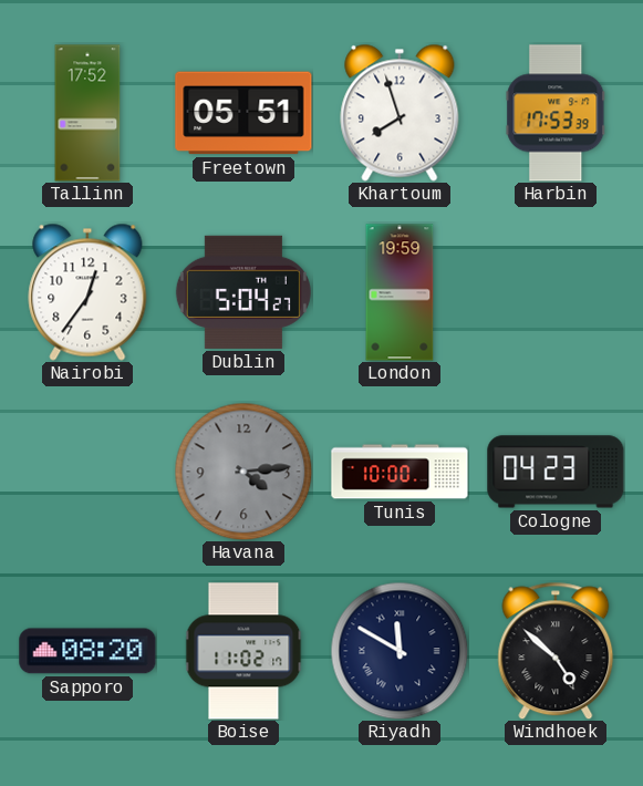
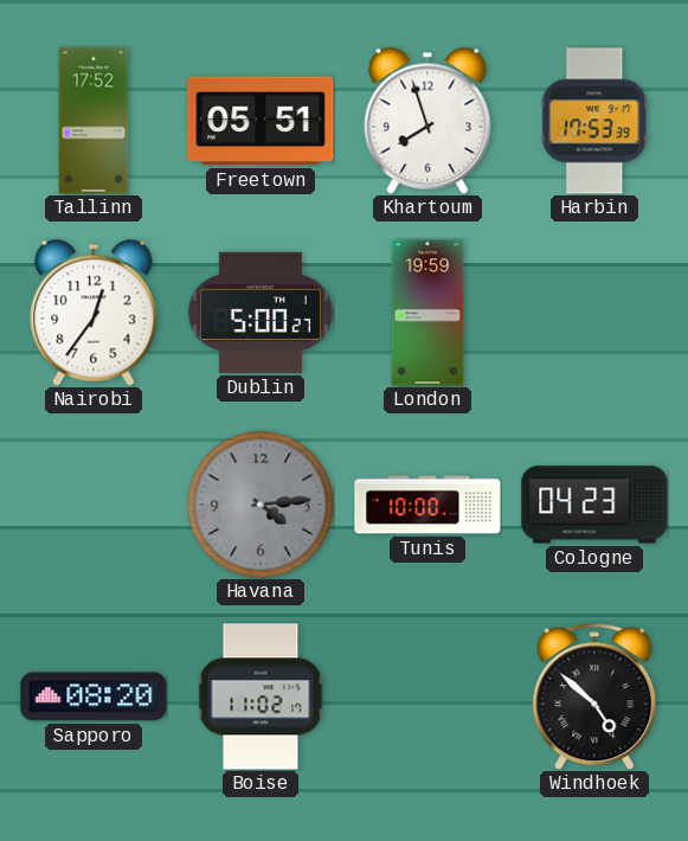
Dublin: 5:04 -> 5:00 (261, 313)
Riyadh: 11:50 -> none (400, 651)
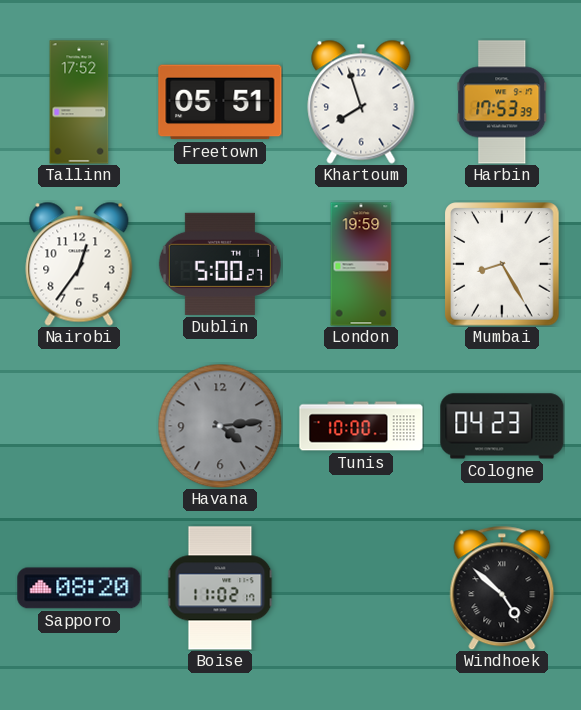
Mumbai: none -> 8:25 (502, 264)
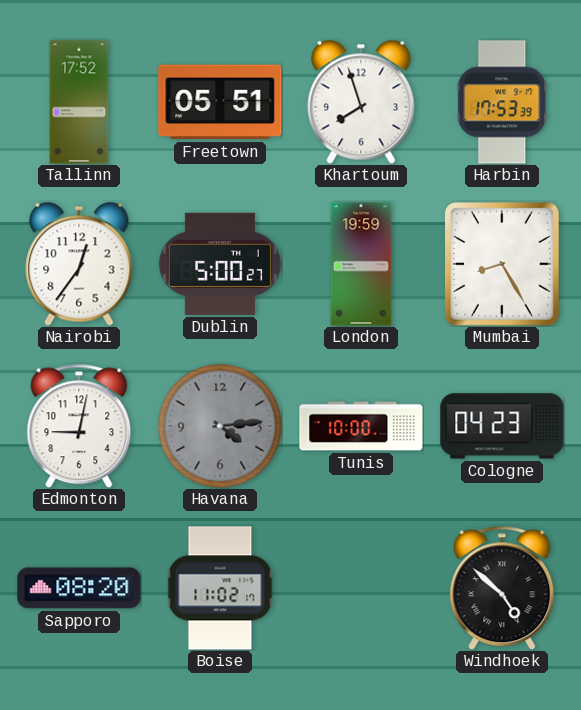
Edmonton: none -> 9:02 (79, 426)
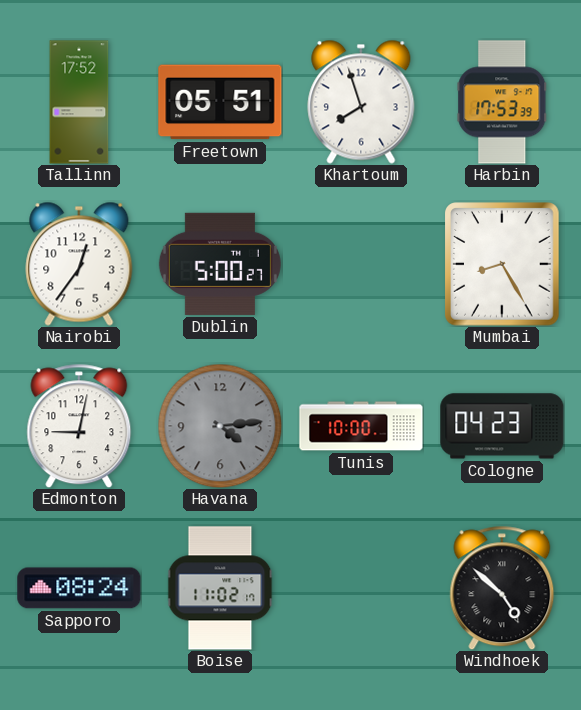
London: 19:59 -> none (361, 264)
Sapporo: 08:20 -> 08:24 (79, 588)
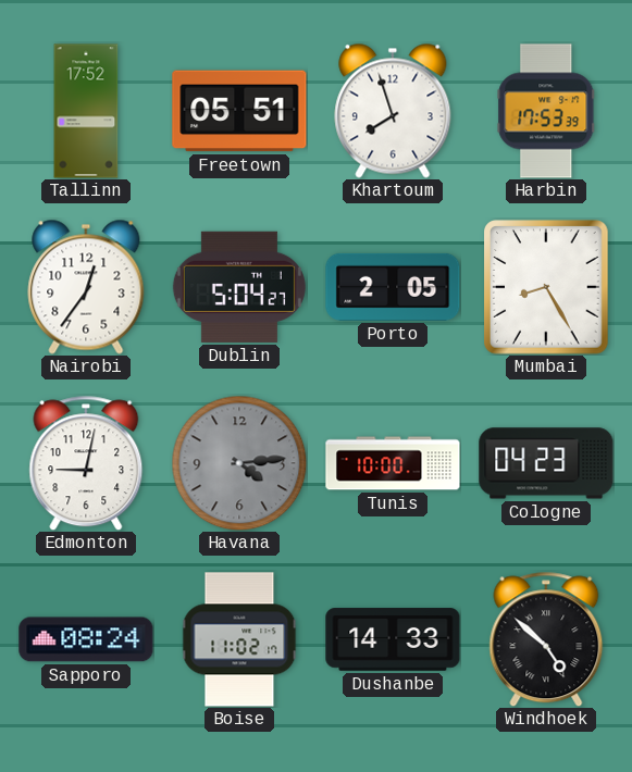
Dublin: 5:00 -> 5:04 (239, 287)
Porto: none -> 2:05 (393, 287)
Dushanbe: none -> 14:33 (393, 639)
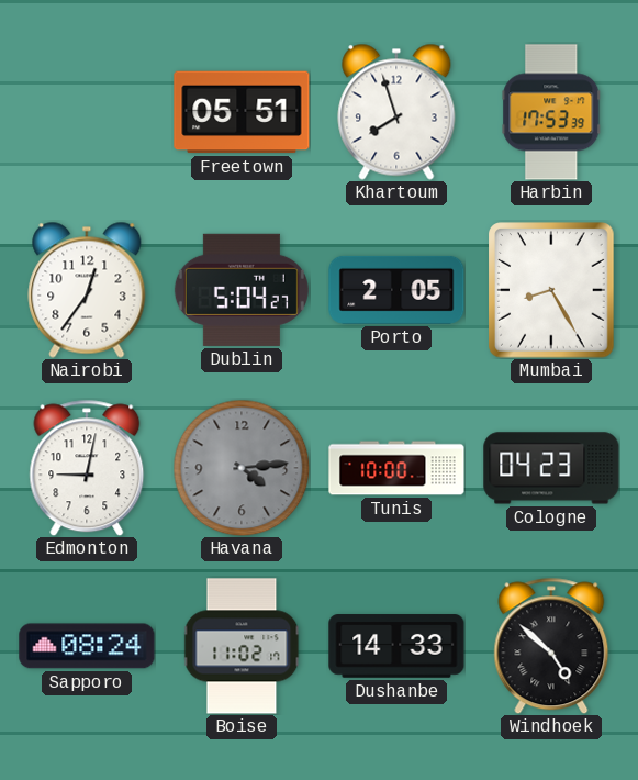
Tallinn: 17:52 -> none (86, 111)
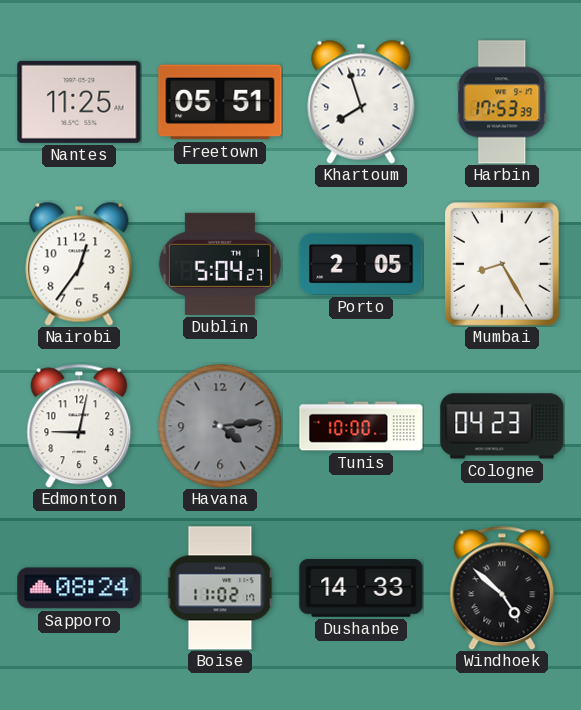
Nantes: none -> 11:25 (79, 102)
